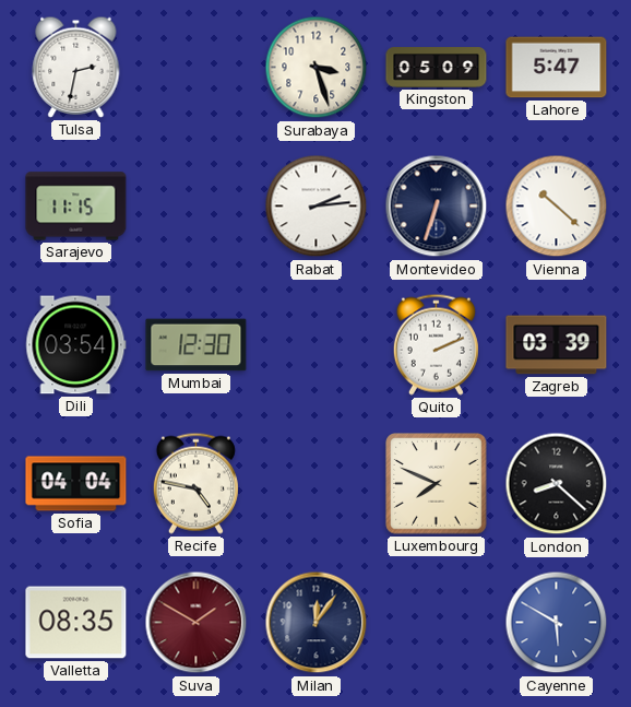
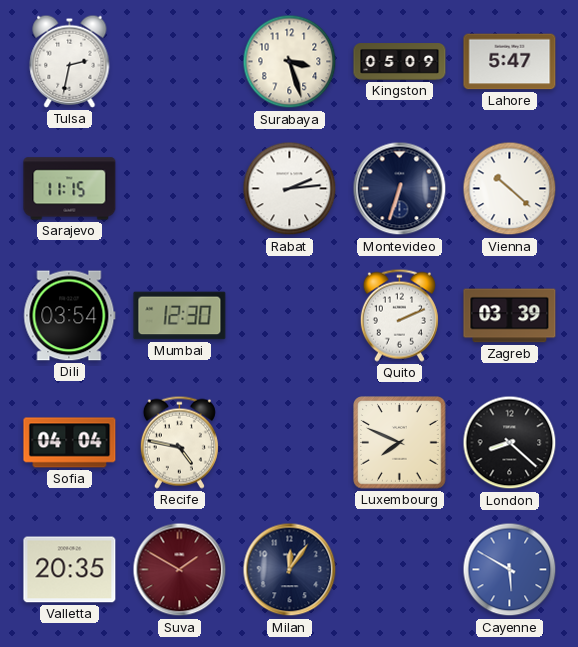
Valletta: 08:35 -> 20:35 (70, 570)
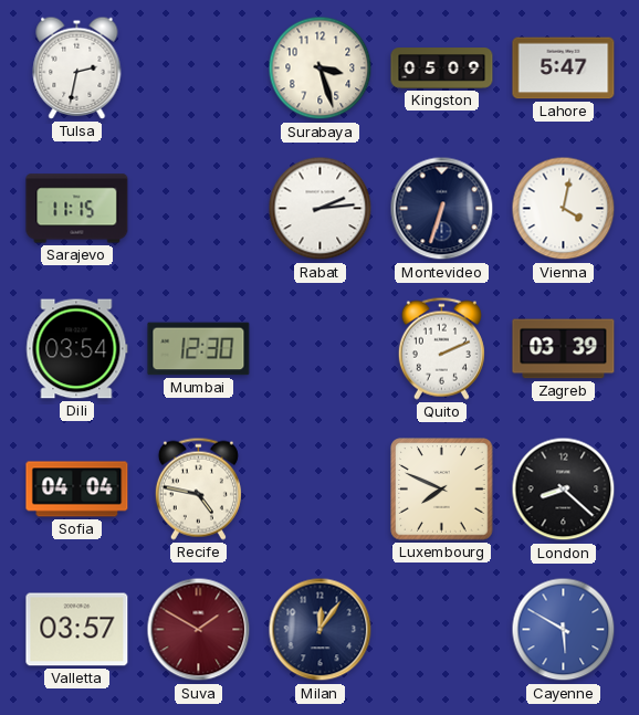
Vienna: 10:22 -> 4:02 (564, 209)
Valletta: 20:35 -> 03:57 (77, 630)
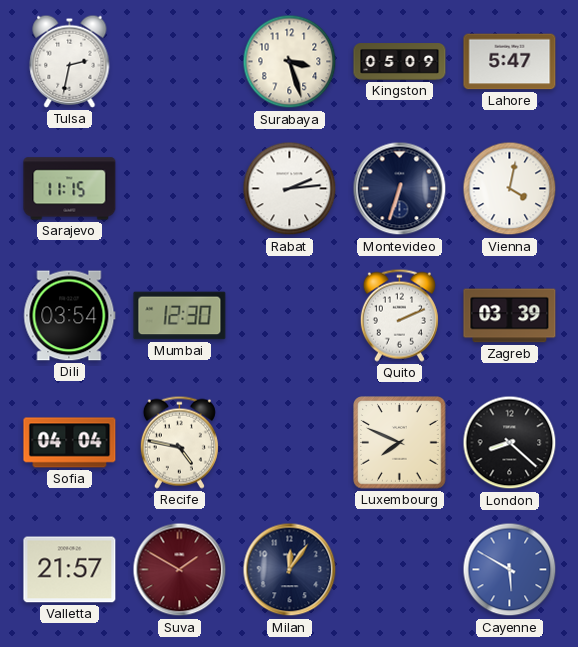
Valletta: 03:57 -> 21:57 (70, 570)
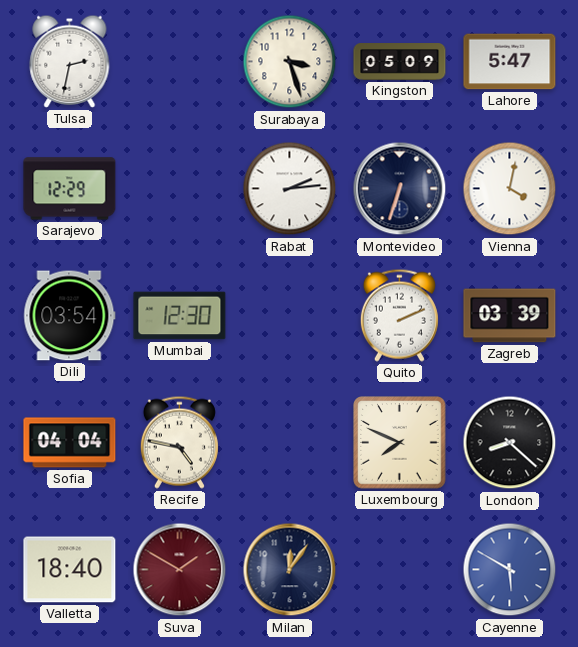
Sarajevo: 11:15 -> 12:29 (70, 189)
Valletta: 21:57 -> 18:40 (70, 570)
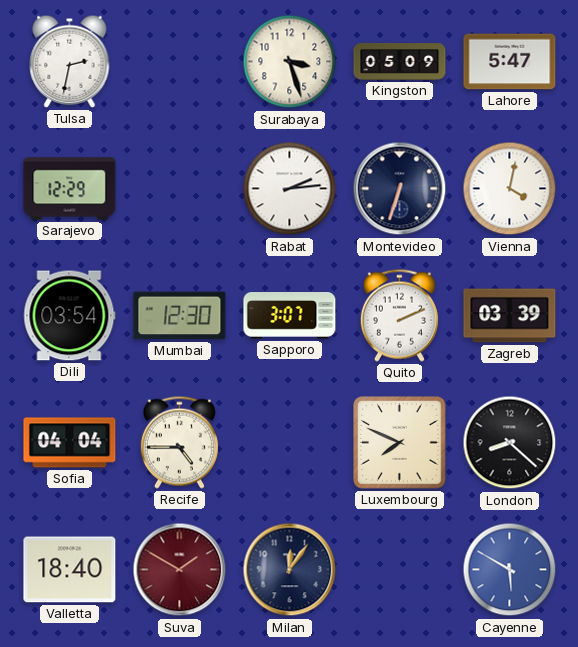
Sapporo: none -> 3:07 (290, 316)
Recife: 4:47 -> 4:45 (179, 442)
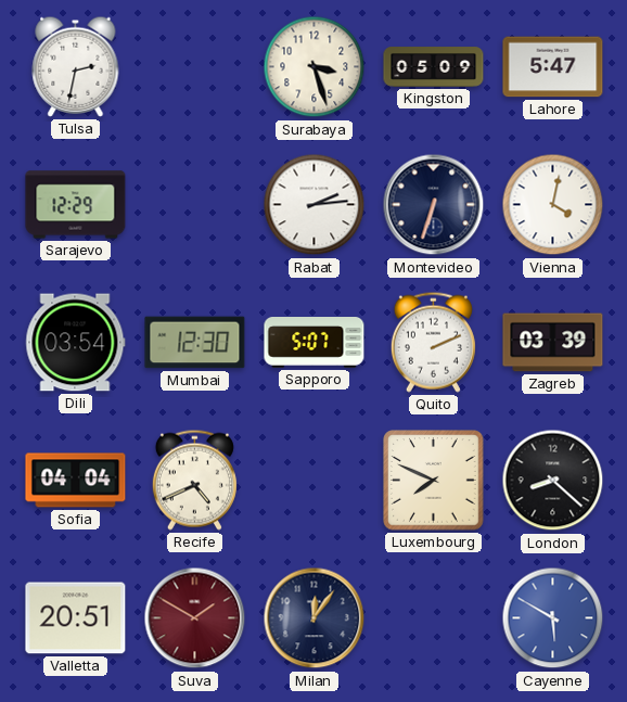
Sapporo: 3:07 -> 5:07 (315, 343)
Recife: 4:45 -> 4:41 (194, 480)
Valletta: 18:40 -> 20:51 (76, 618)
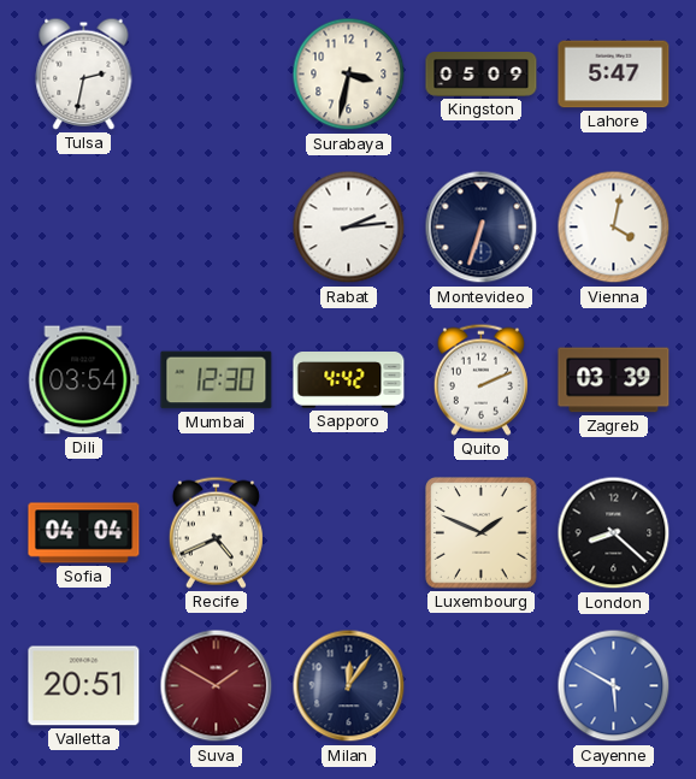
Surabaya: 3:27 -> 3:32 (349, 75)
Sarajevo: 12:29 -> none (76, 205)
Sapporo: 5:07 -> 4:42 (349, 380)
Luxembourg: 7:49 -> 1:49 (482, 533)
